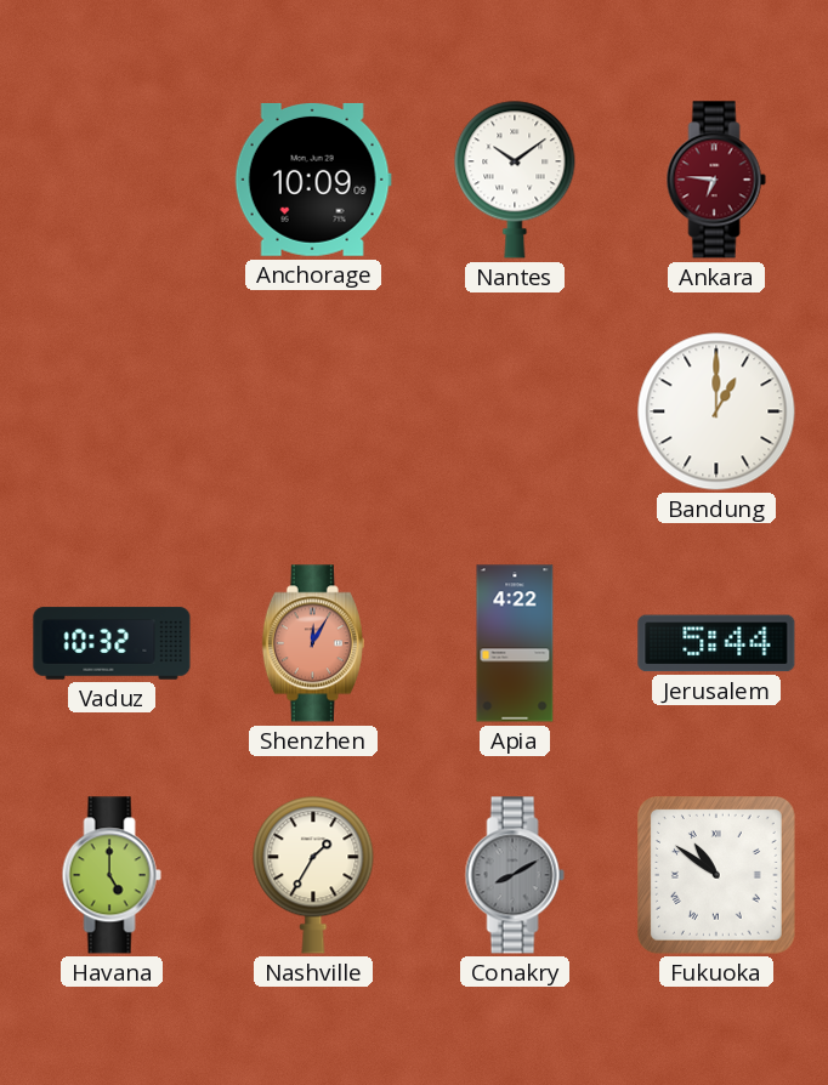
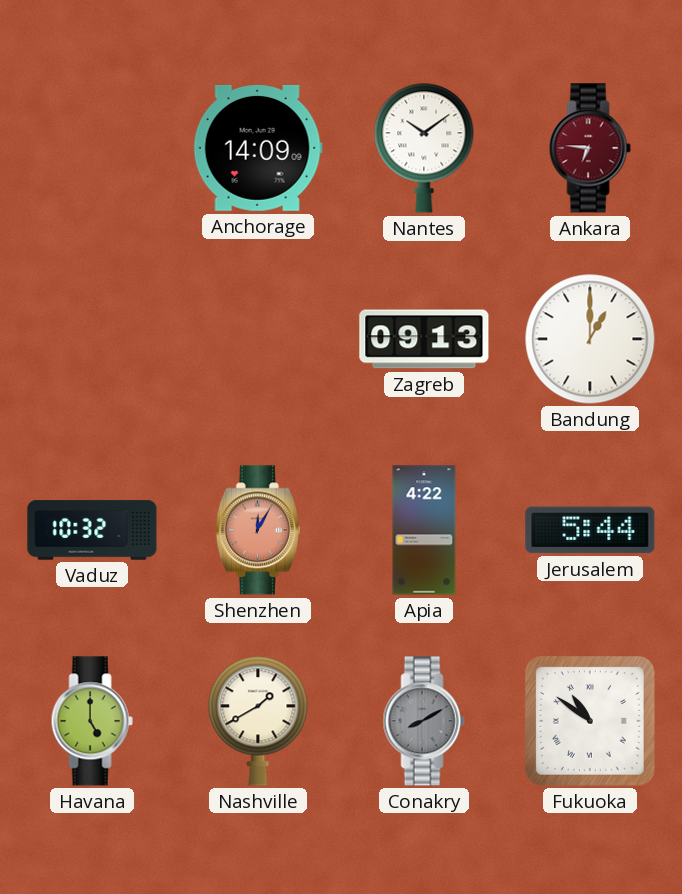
Anchorage: 10:09 -> 14:09 (258, 148)
Zagreb: none -> 09:13 (424, 339)
Nashville: 1:35 -> 1:40 (258, 721)
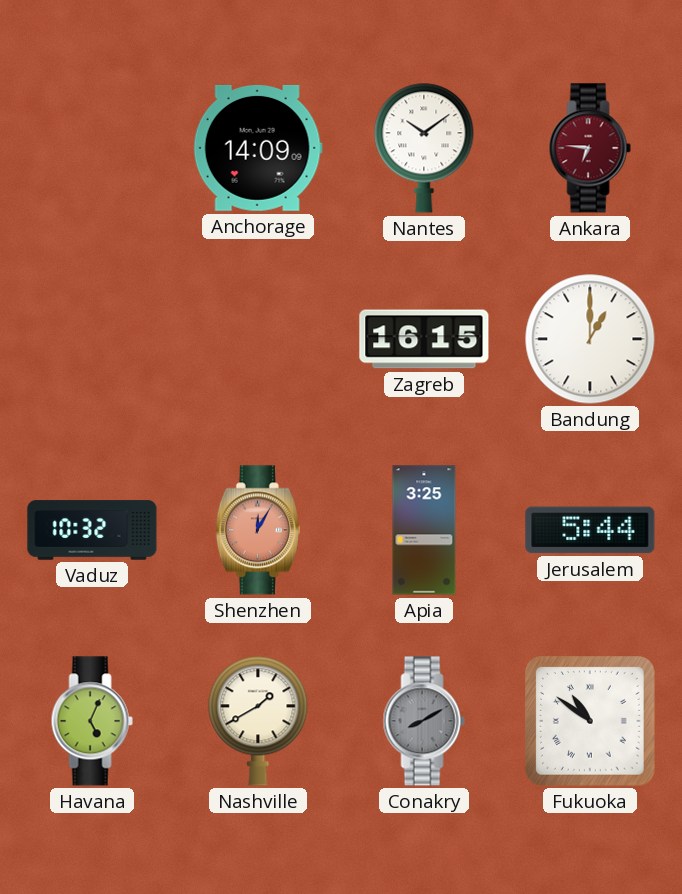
Zagreb: 09:13 -> 16:15 (424, 339)
Apia: 4:22 -> 3:25 (424, 530)
Havana: 5:00 -> 5:04 (92, 721)
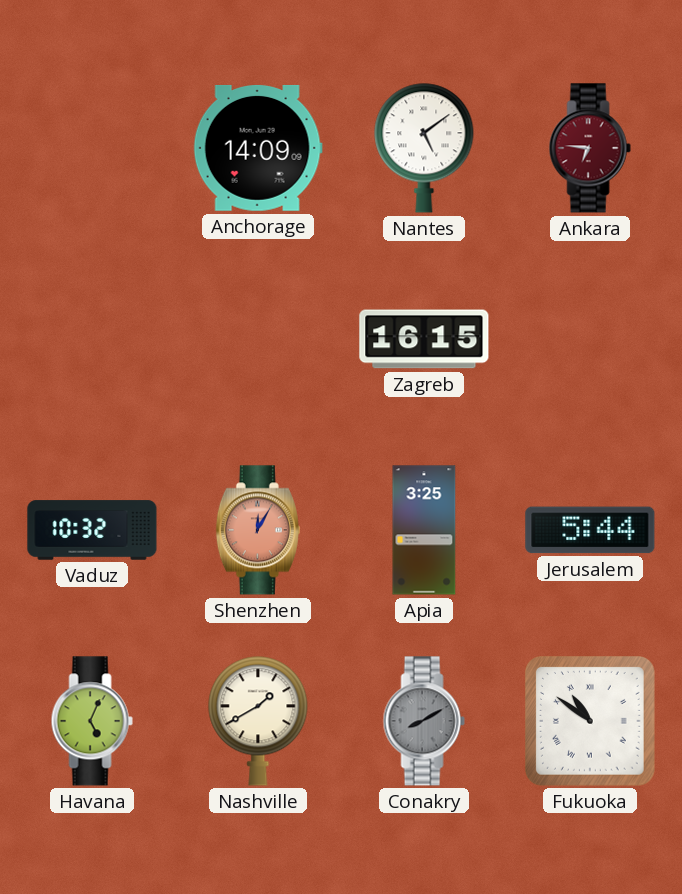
Nantes: 10:09 -> 5:09 (424, 148)
Bandung: 1:00 -> none (590, 339)
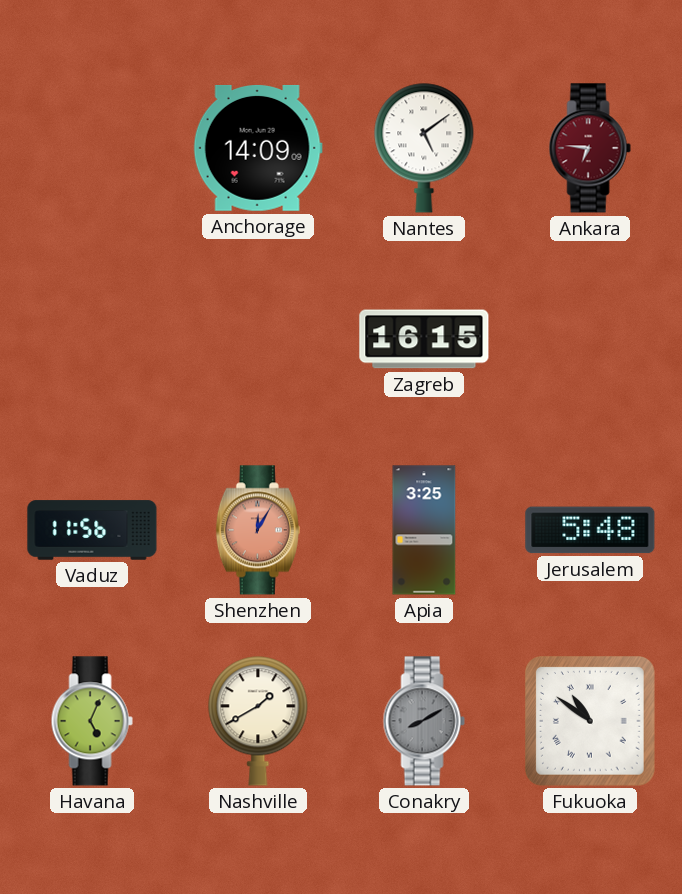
Vaduz: 10:32 -> 11:56 (92, 530)
Jerusalem: 5:44 -> 5:48 (590, 530)
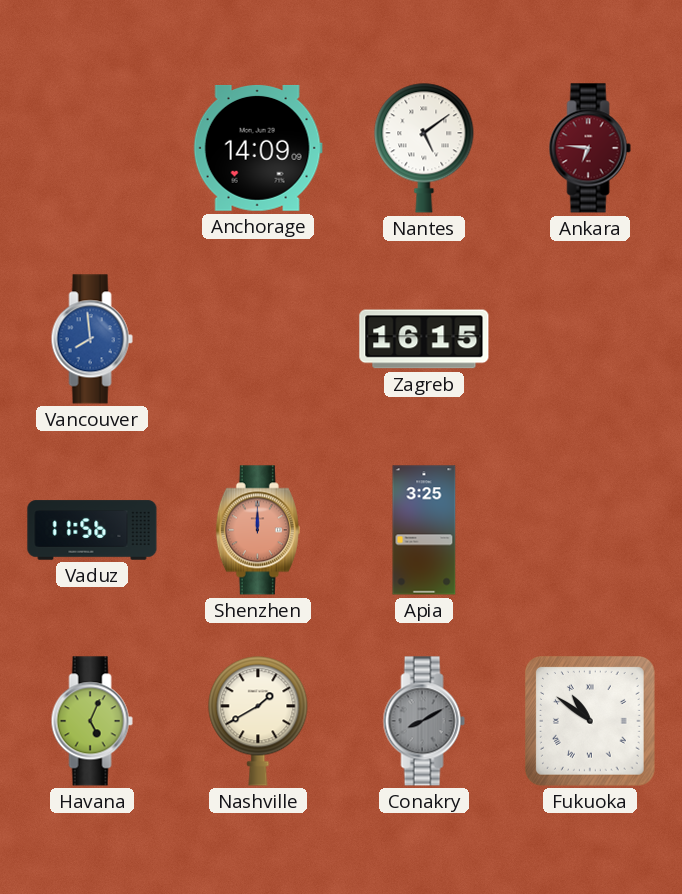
Vancouver: none -> 7:59 (92, 339)
Shenzhen: 12:05 -> 12:00 (258, 530)
Jerusalem: 5:48 -> none (590, 530)
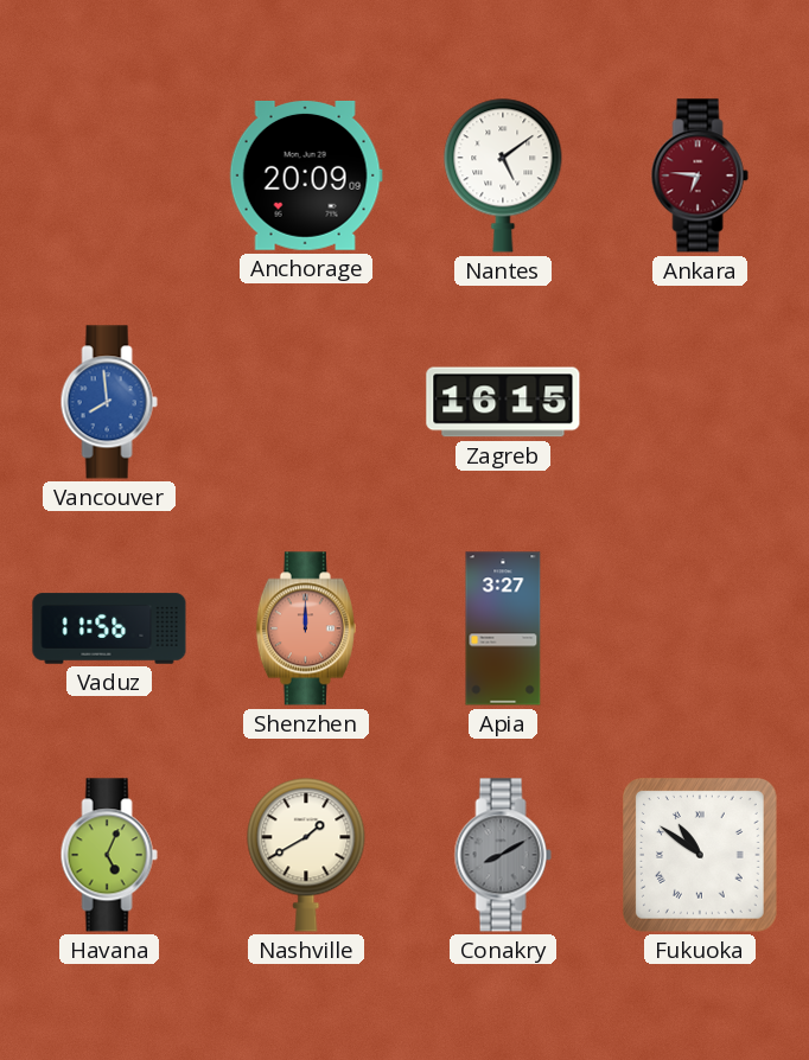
Anchorage: 14:09 -> 20:09 (306, 175)
Apia: 3:25 -> 3:27 (503, 628)
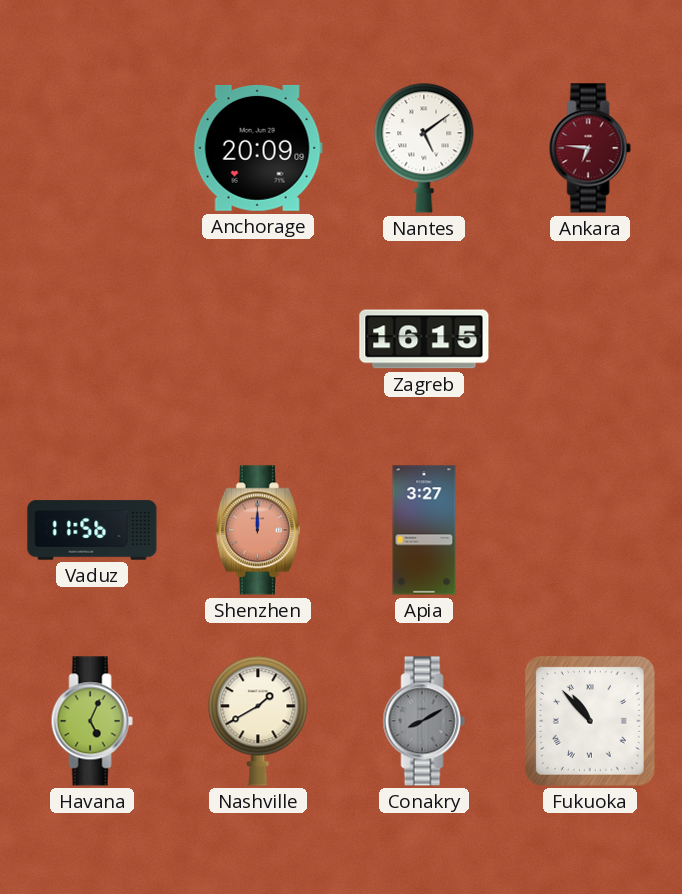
Vancouver: 7:59 -> none (109, 402)
Fukuoka: 10:51 -> 10:53 (591, 722)
